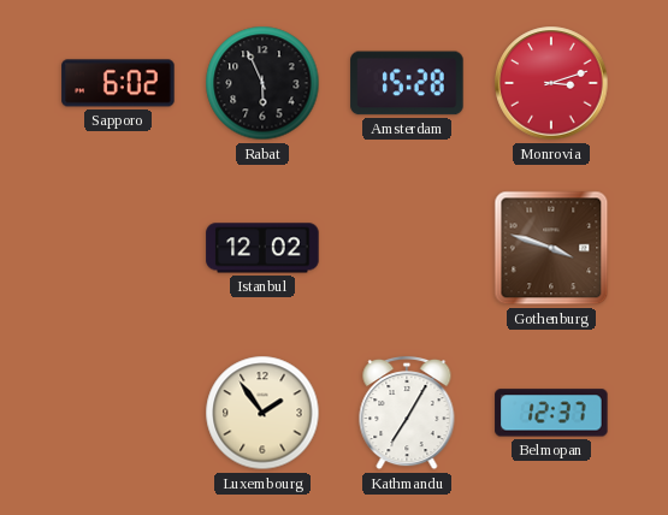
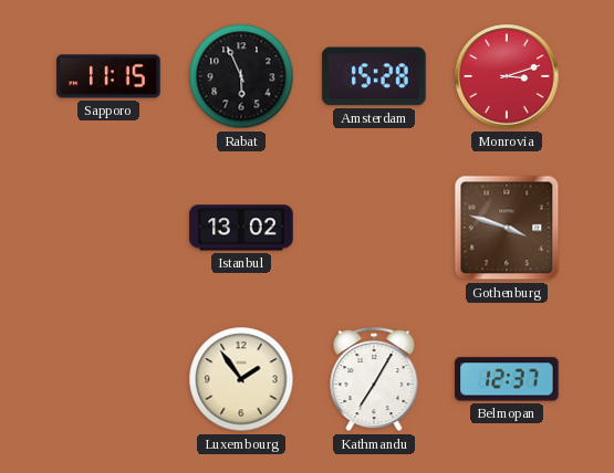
Sapporo: 6:02 -> 11:15 (108, 76)
Istanbul: 12:02 -> 13:02 (241, 228)
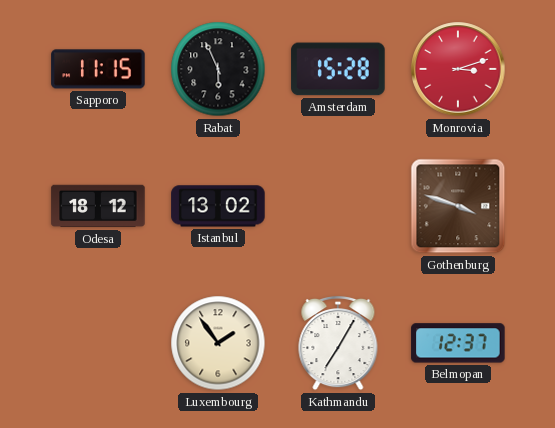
Odesa: none -> 18:12 (98, 206)
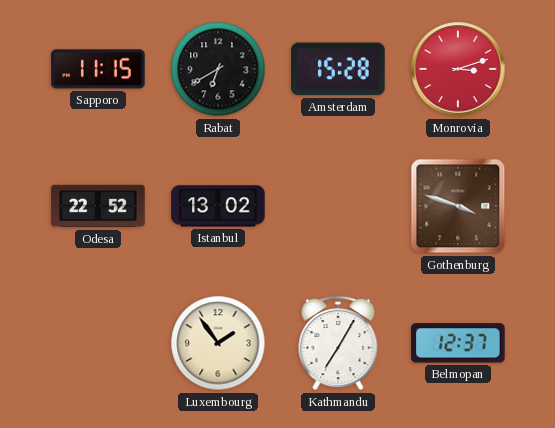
Rabat: 5:56 -> 6:40 (218, 69)
Odesa: 18:12 -> 22:52 (98, 206)
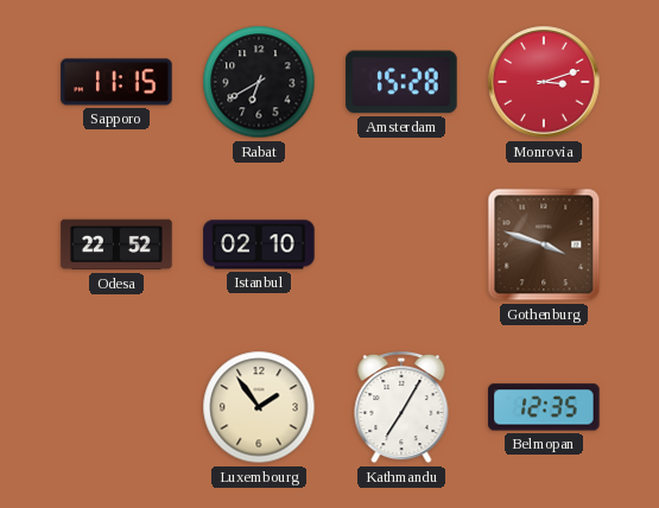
Istanbul: 13:02 -> 02:10 (259, 245)
Belmopan: 12:37 -> 12:35 (544, 407)
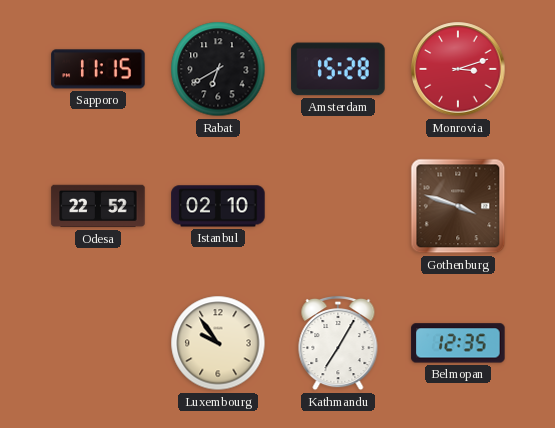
Luxembourg: 1:54 -> 9:54 (218, 343)
